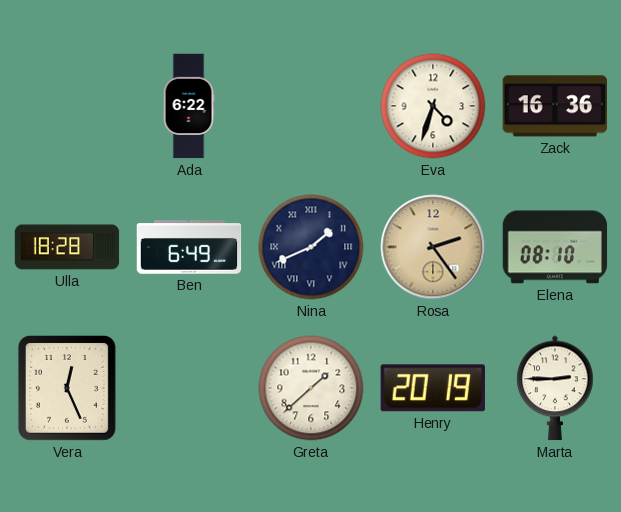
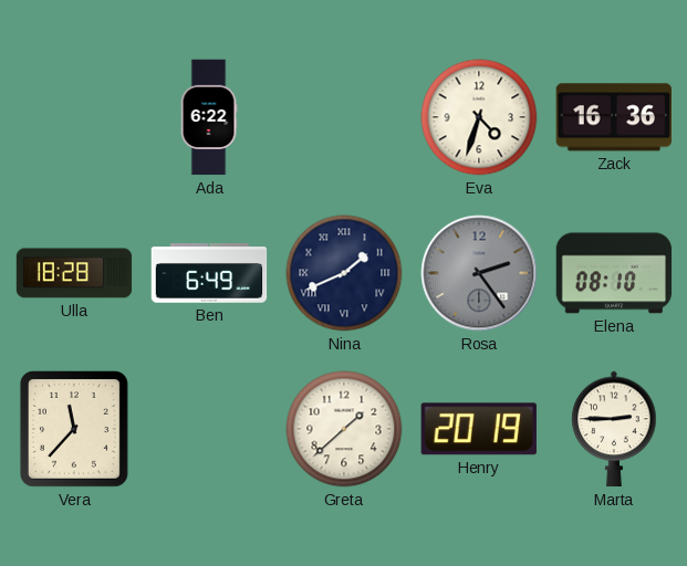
Rosa dial: champagne -> grey (479, 273)
Vera: 12:26 -> 11:37 (74, 429)
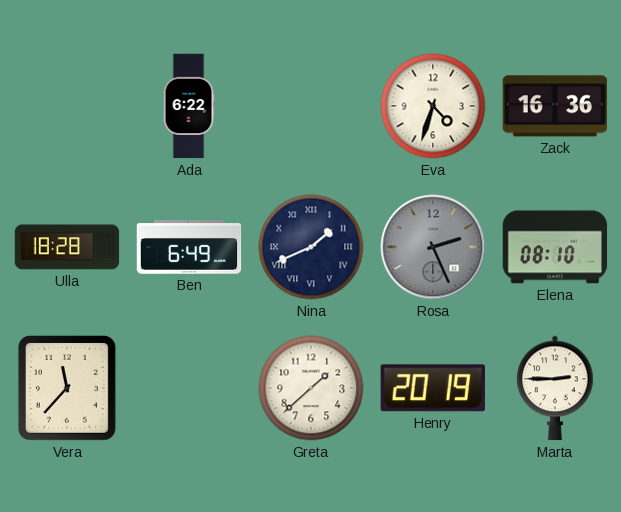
Rosa: 2:24 -> 2:26 (433, 247)
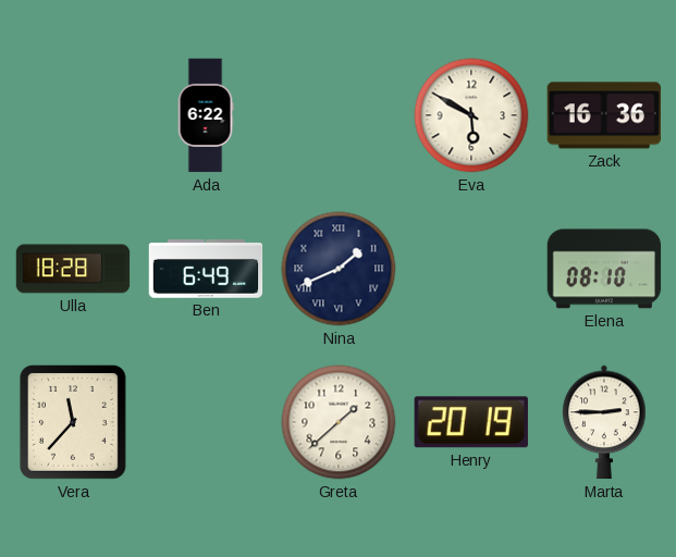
Eva: 4:33 -> 5:50 (471, 115)
Rosa: 2:26 -> none (433, 247)
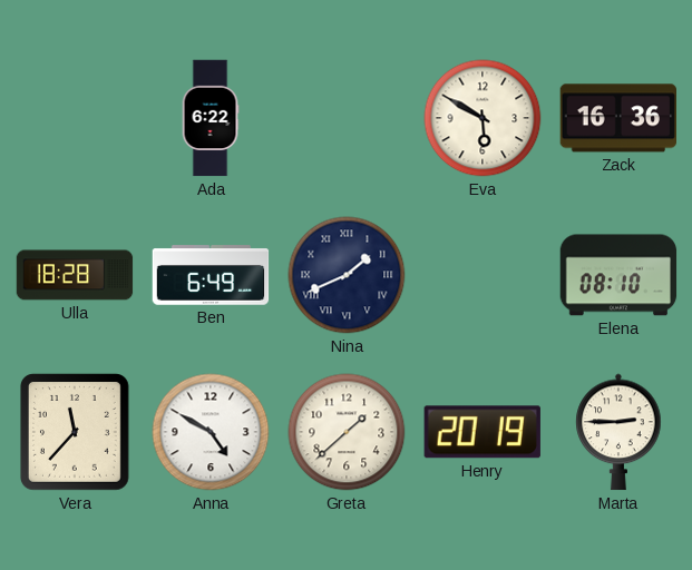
Anna: none -> 4:50 (211, 432)
